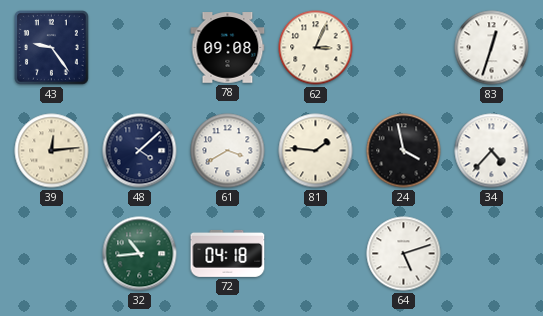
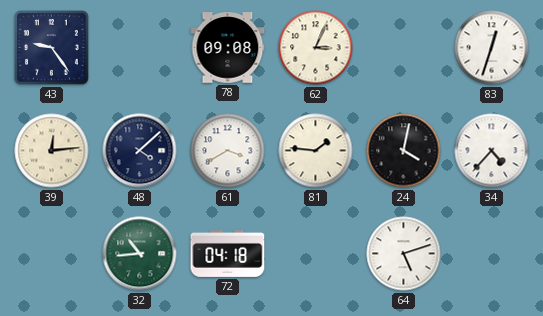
24: 3:58 -> 4:02 (404, 151)
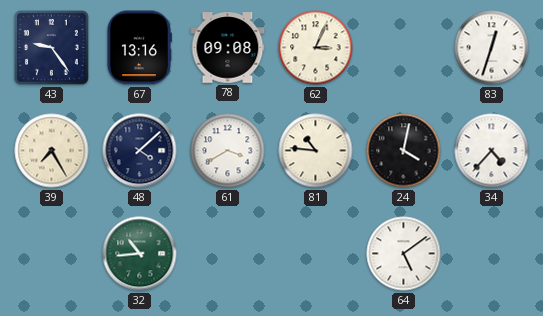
67: none -> 13:16 (139, 48)
39: 12:14 -> 7:25 (52, 151)
81: 1:46 -> 10:46 (316, 151)
72: 04:18 -> none (228, 253)
64: 5:12 -> 5:09 (404, 254)
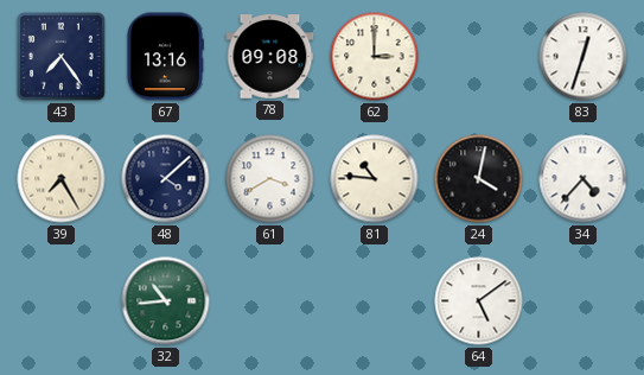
43: 9:24 -> 7:24 (60, 56)
62: 3:04 -> 3:00 (375, 57)
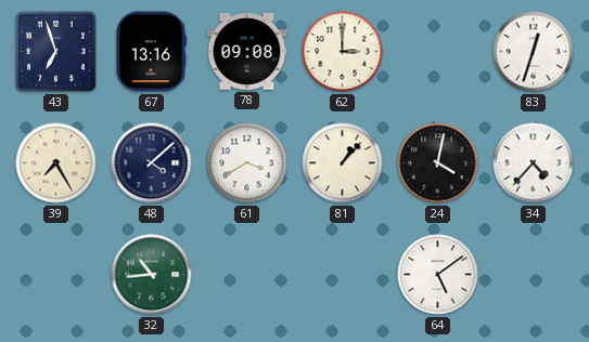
43: 7:24 -> 6:57 (55, 51)
81: 10:46 -> 1:07 (343, 163)
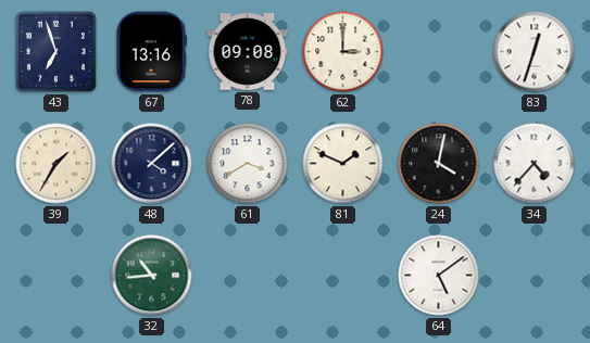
39: 7:25 -> 1:35 (57, 164)
81: 1:07 -> 1:49 (343, 164)
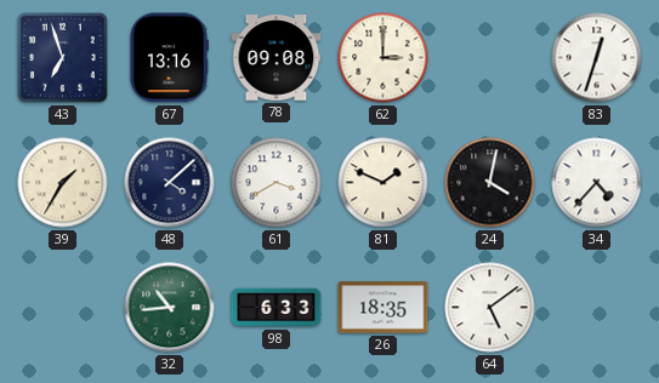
98: none -> 6:33 (277, 308)
26: none -> 18:35 (384, 308)
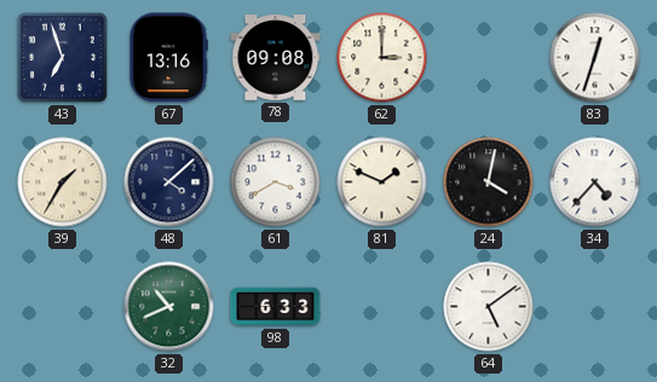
32: 10:44 -> 10:41 (169, 307)
26: 18:35 -> none (384, 308)
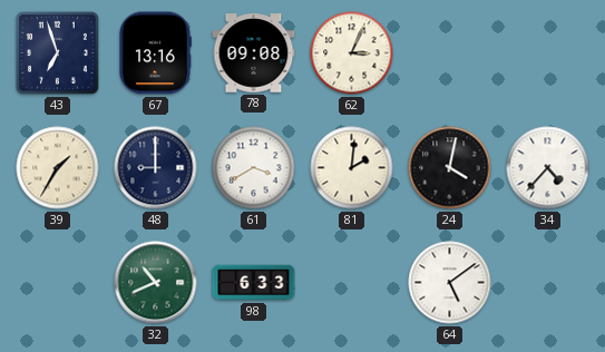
62: 3:00 -> 3:04 (352, 53)
83: 12:33 -> none (595, 58)
48: 4:08 -> 9:00 (156, 168)
81: 1:49 -> 2:01 (352, 168)
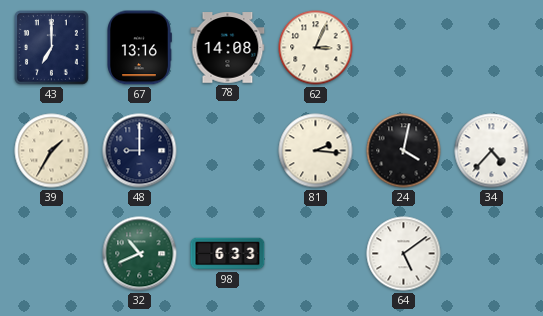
43: 6:57 -> 7:00 (51, 47)
78: 09:08 -> 14:08 (228, 48)
61: 3:40 -> none (254, 168)
81: 2:01 -> 2:16 (316, 151)
